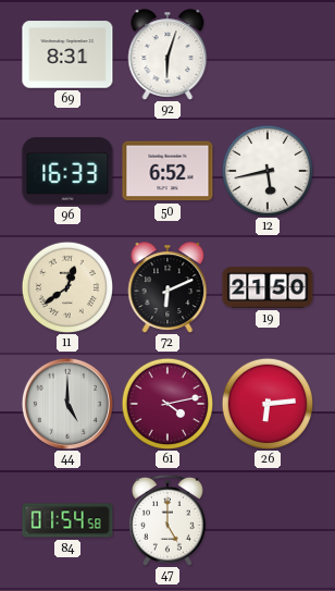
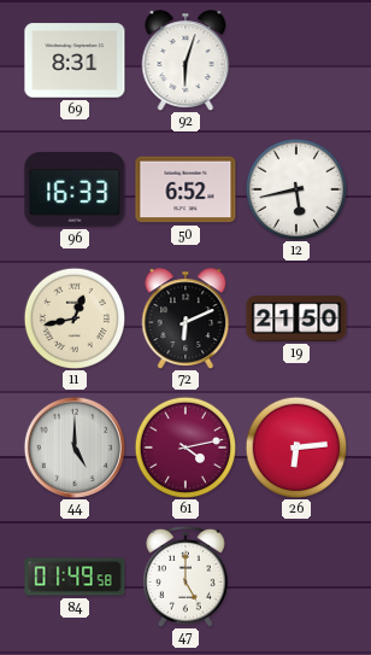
11: 12:39 -> 12:43 (75, 318)
84: 01:54 -> 01:49 (75, 577)
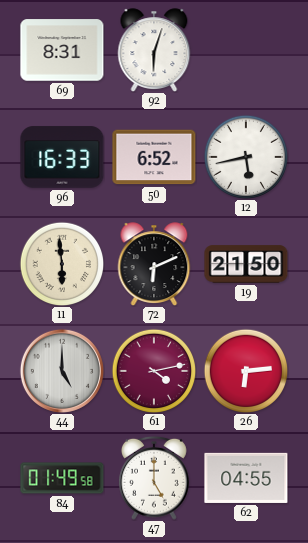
11: 12:43 -> 5:59 (62, 264)
62: none -> 04:55 (246, 478)
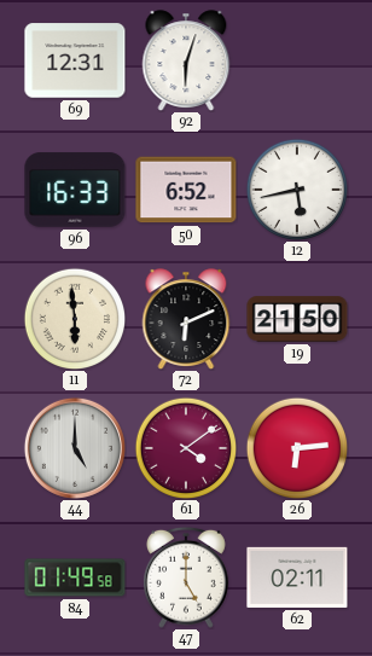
69: 8:31 -> 12:31 (75, 60)
61: 4:13 -> 4:09 (186, 448)
62: 04:55 -> 02:11 (297, 577)
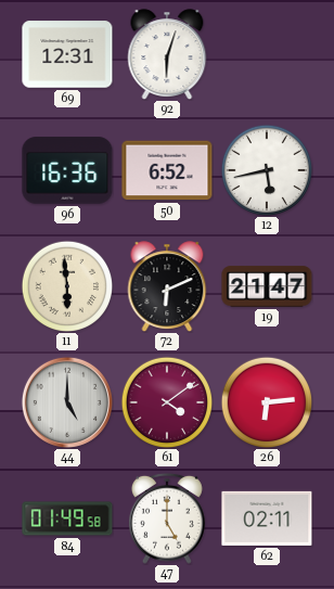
96: 16:33 -> 16:36 (67, 170)
19: 21:50 -> 21:47 (267, 286)
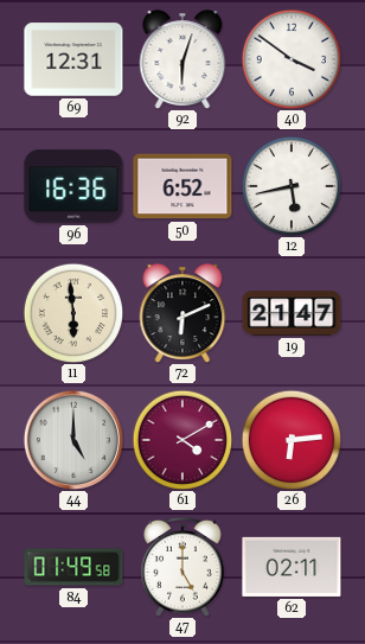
40: none -> 3:51 (292, 59)
61: 4:09 -> 4:10 (182, 440)
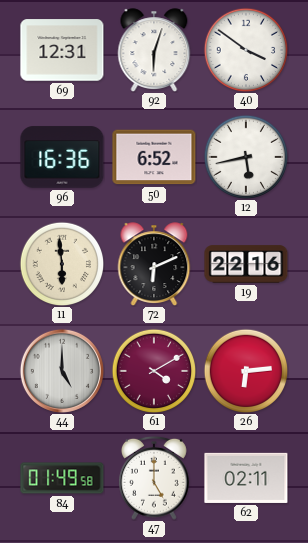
19: 21:47 -> 22:16 (246, 264)
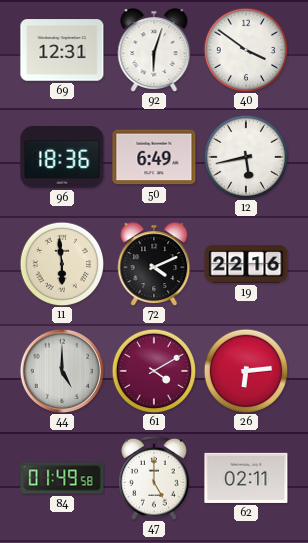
96: 16:36 -> 18:36 (62, 157)
50: 6:52 -> 6:49 (154, 157)
72: 6:11 -> 4:11 (154, 264)
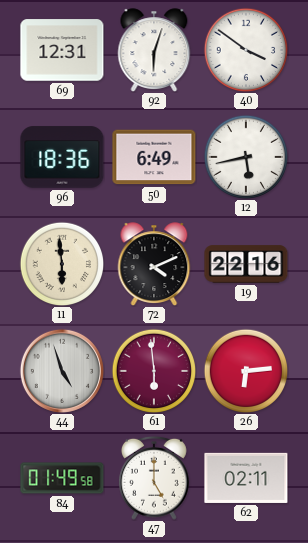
44: 5:00 -> 4:57 (62, 371)
61: 4:10 -> 5:59 (154, 371)
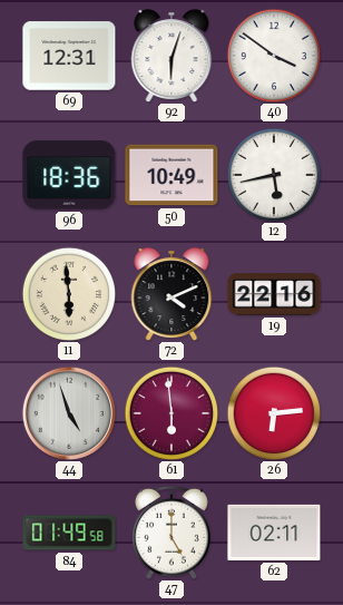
50: 6:49 -> 10:49 (171, 175)
